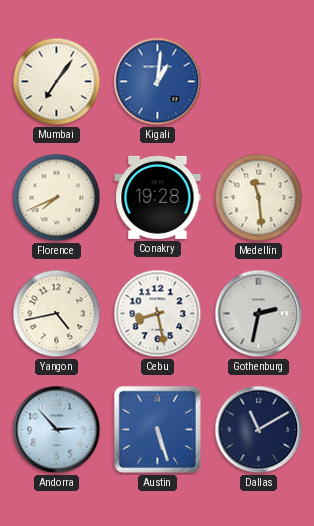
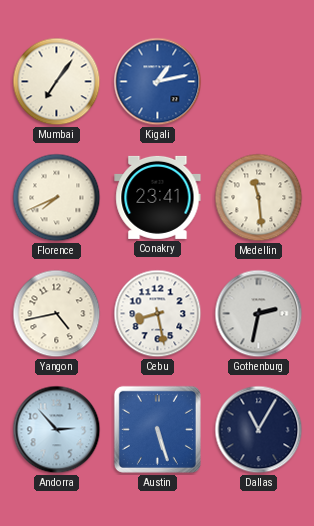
Kigali: 1:01 -> 1:13 (158, 82)
Conakry: 19:28 -> 23:41 (158, 197)
Dallas: 11:10 -> 11:05 (259, 430)
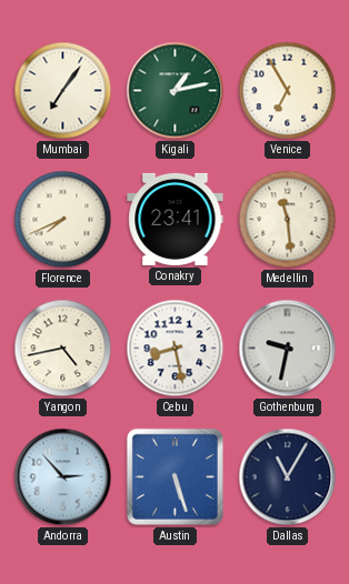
Kigali dial: blue -> green (176, 91)
Venice: none -> 6:55 (288, 91)
Gothenburg: 2:32 -> 9:32 (288, 349)
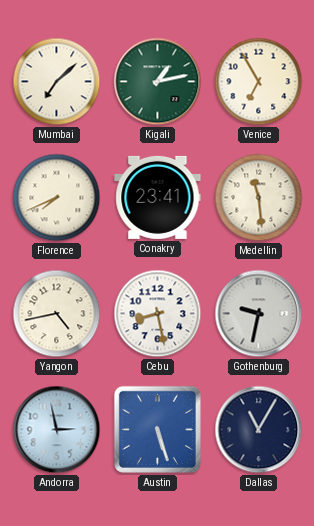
Mumbai: 7:06 -> 7:08 (57, 82)
Andorra: 2:53 -> 2:58 (57, 430)
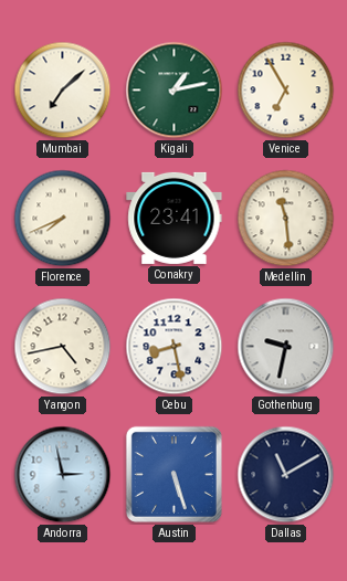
Dallas: 11:05 -> 11:10 (286, 475)
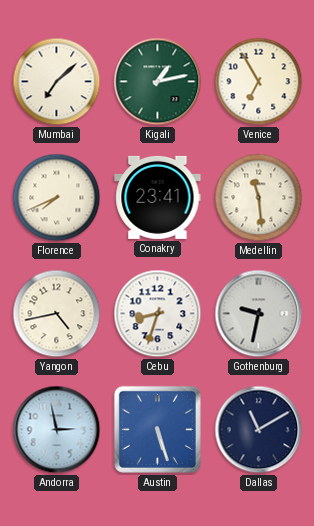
Cebu: 8:28 -> 8:33 (158, 314)
